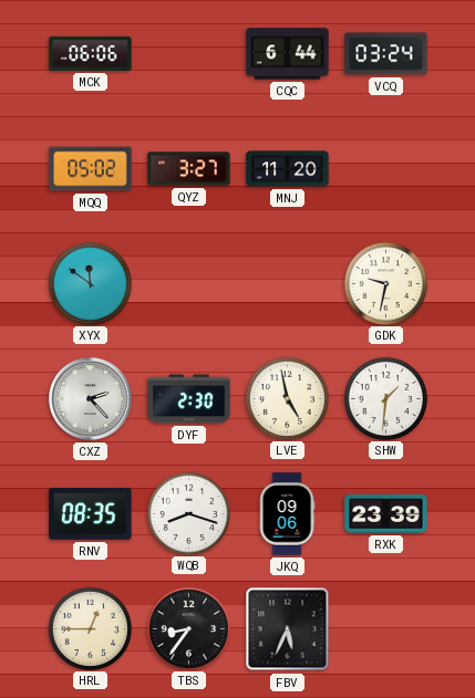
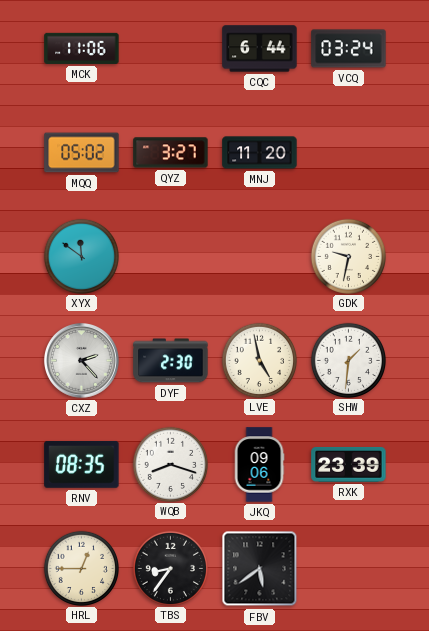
MCK: 06:06 -> 11:06 (82, 48)
FBV: 5:34 -> 5:39 (260, 569)
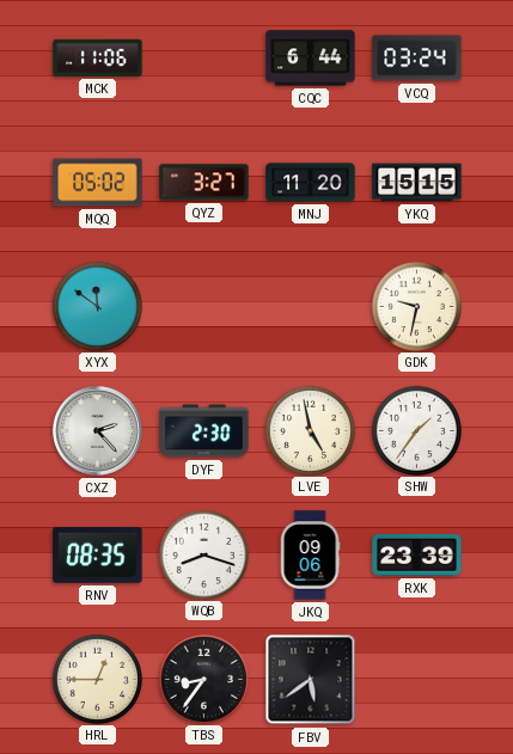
YKQ: none -> 15:15 (417, 183)
SHW: 1:31 -> 1:36 (416, 430)
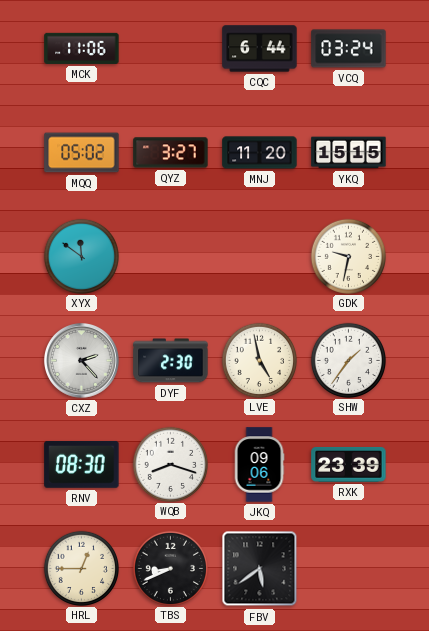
RNV: 08:35 -> 08:30 (82, 464)
TBS: 8:36 -> 8:41 (170, 568)
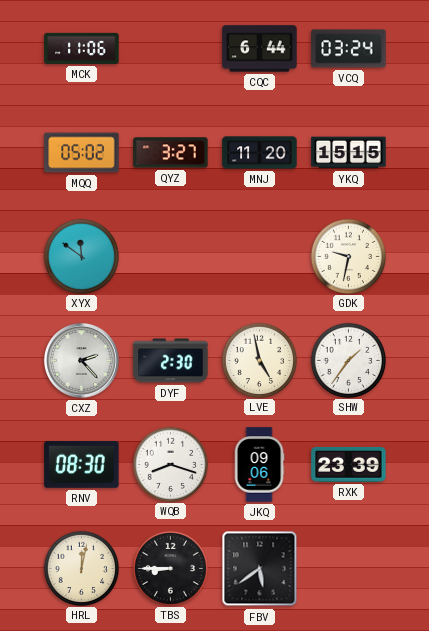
HRL: 12:45 -> 12:02 (81, 568)
TBS: 8:41 -> 8:45 (170, 568)
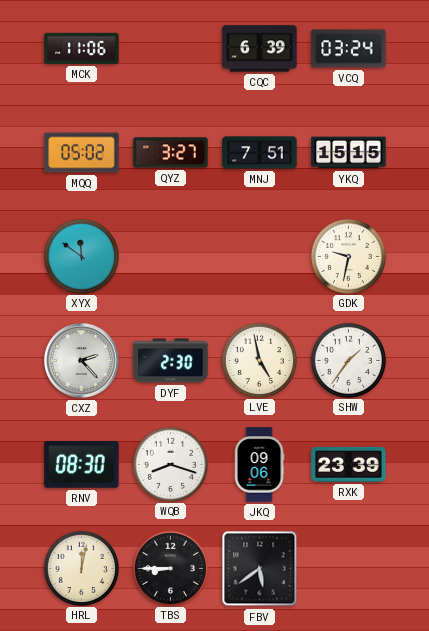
CQC: 6:44 -> 6:39 (260, 49)
MNJ: 11:20 -> 7:51 (260, 153)
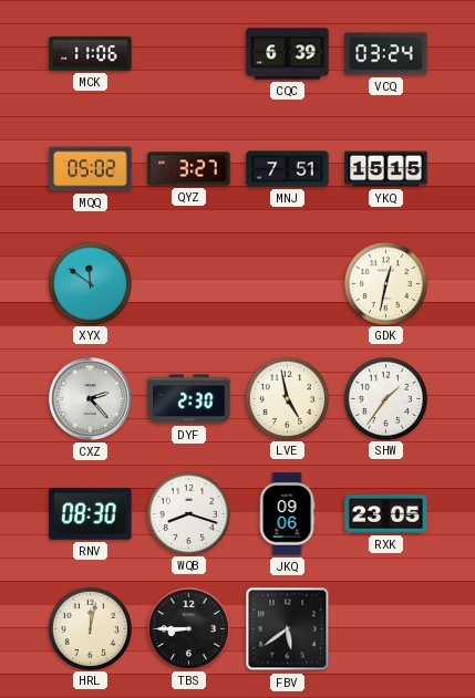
GDK: 9:32 -> 12:32 (385, 283)
RXK: 23:39 -> 23:05 (386, 513)
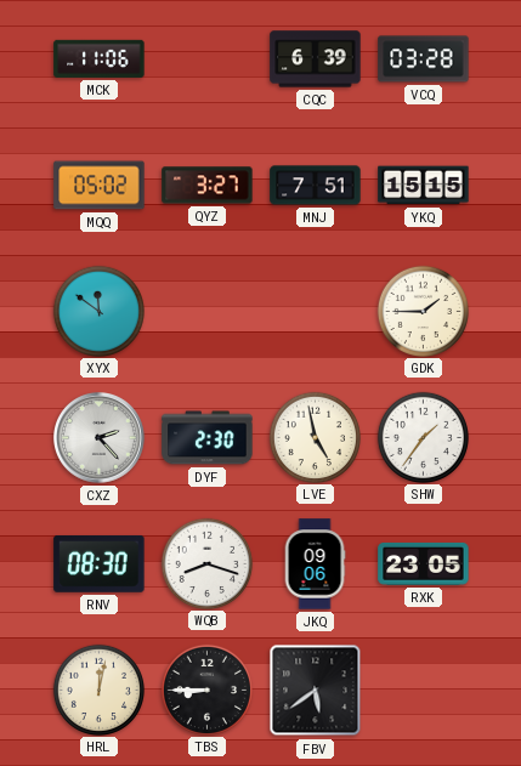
VCQ: 03:24 -> 03:28 (424, 59)
GDK: 12:32 -> 1:45 (423, 311)
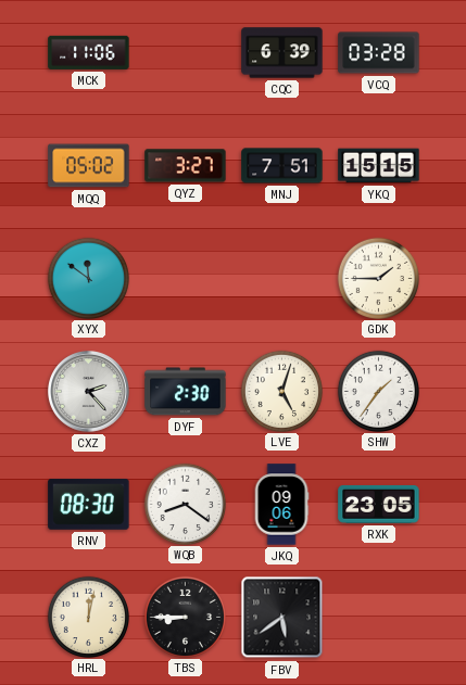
LVE: 4:58 -> 5:03 (281, 391)
WQB: 8:18 -> 8:21 (185, 504)
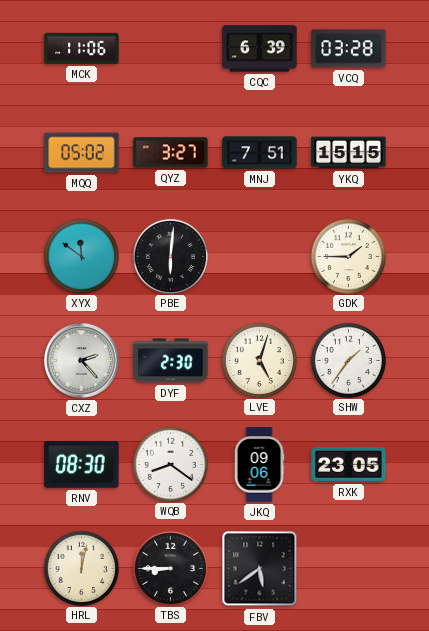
PBE: none -> 6:01 (170, 256)
